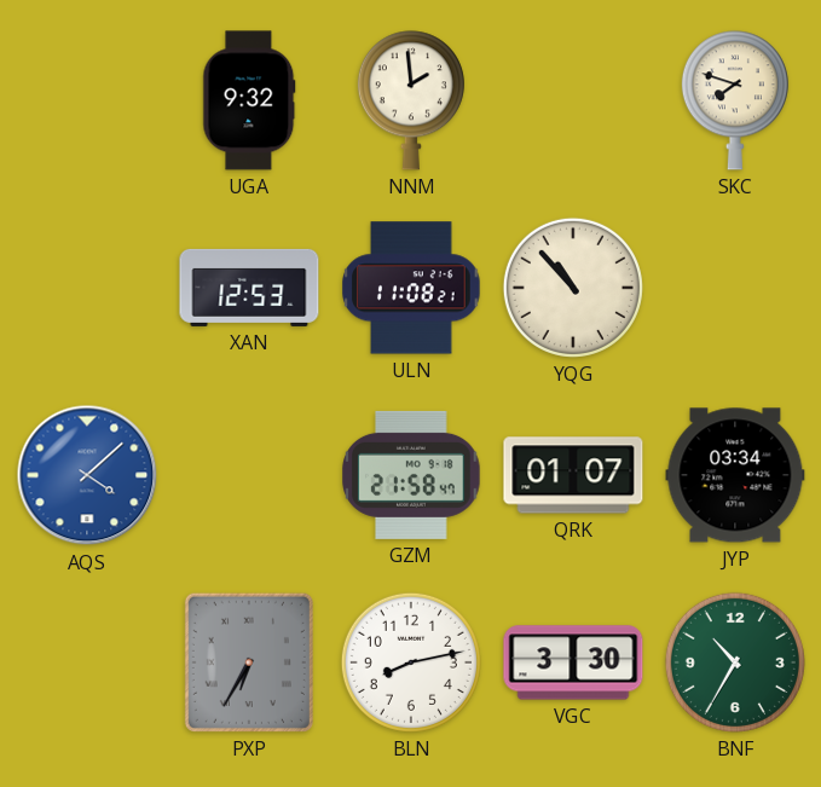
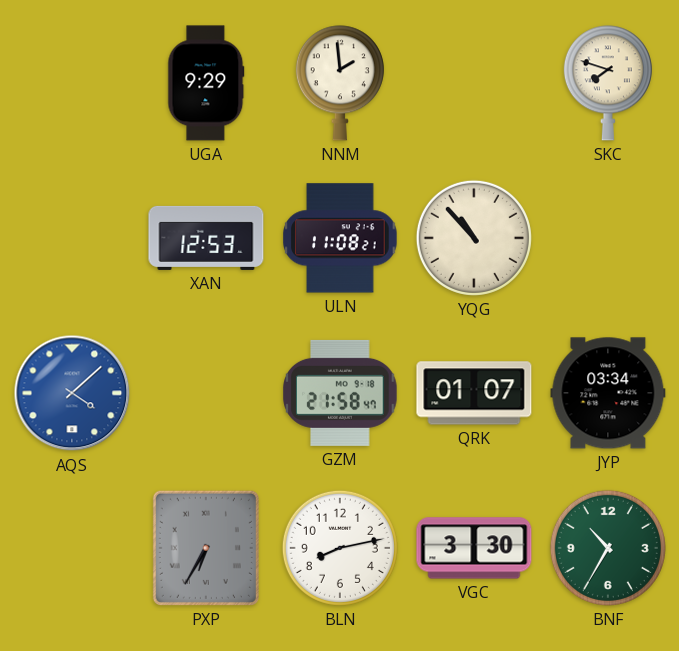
UGA: 9:32 -> 9:29 (206, 83)
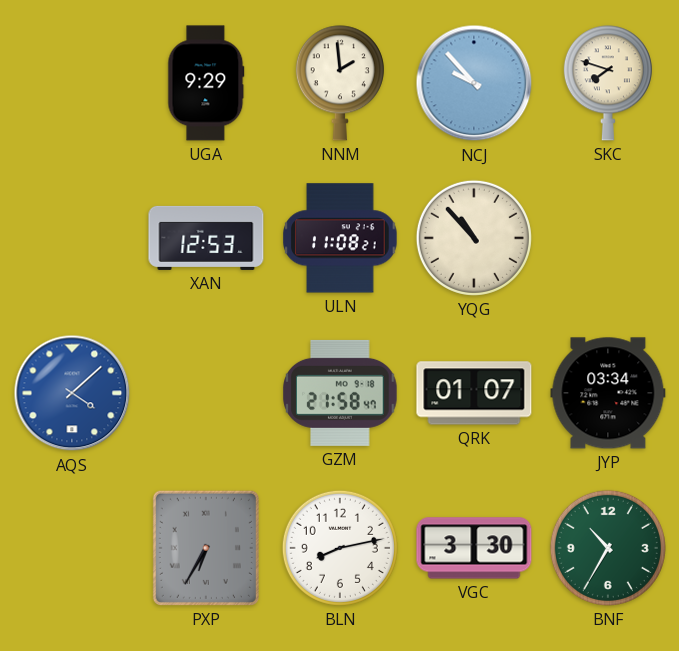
NCJ: none -> 9:53 (474, 83)
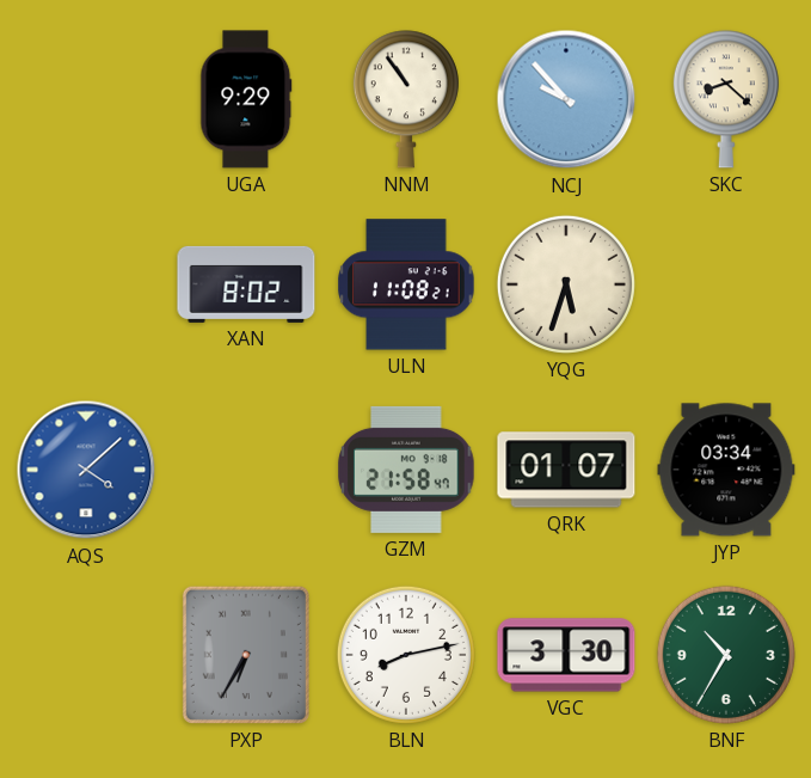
NNM: 1:59 -> 10:54 (406, 99)
SKC: 7:48 -> 8:22 (726, 99)
XAN: 12:53 -> 8:02 (246, 284)
YQG: 10:53 -> 5:33 (566, 284)
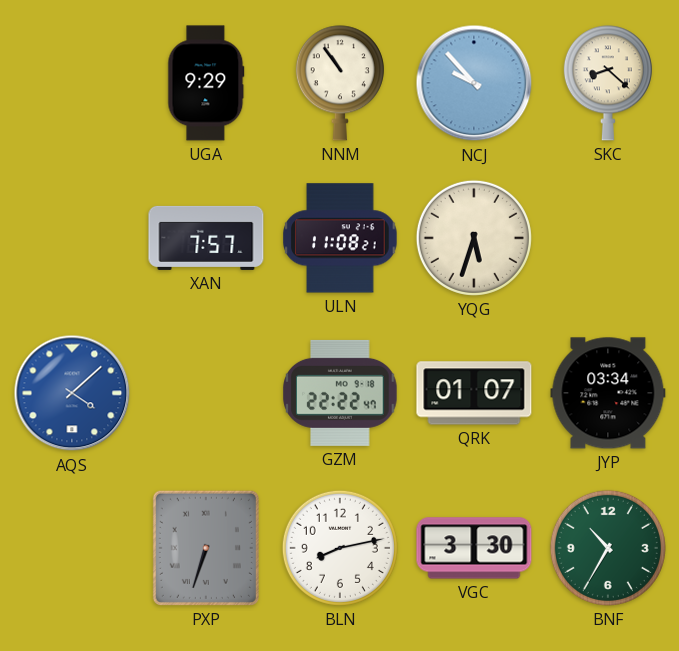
XAN: 8:02 -> 7:57 (206, 238)
GZM: 21:58 -> 22:22 (340, 393)
PXP: 6:35 -> 6:33 (206, 548)
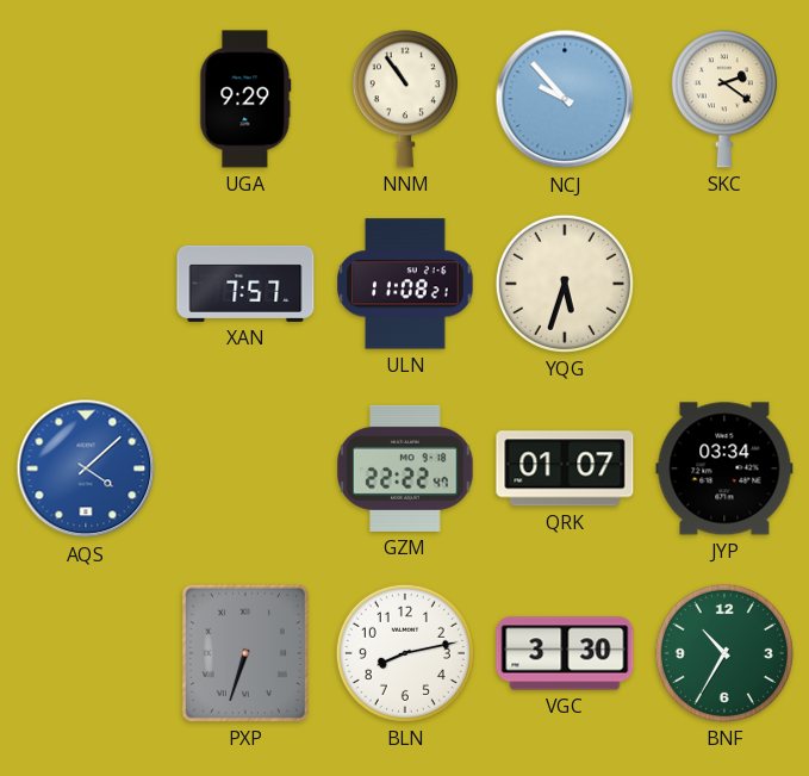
SKC: 8:22 -> 2:21 (724, 99)
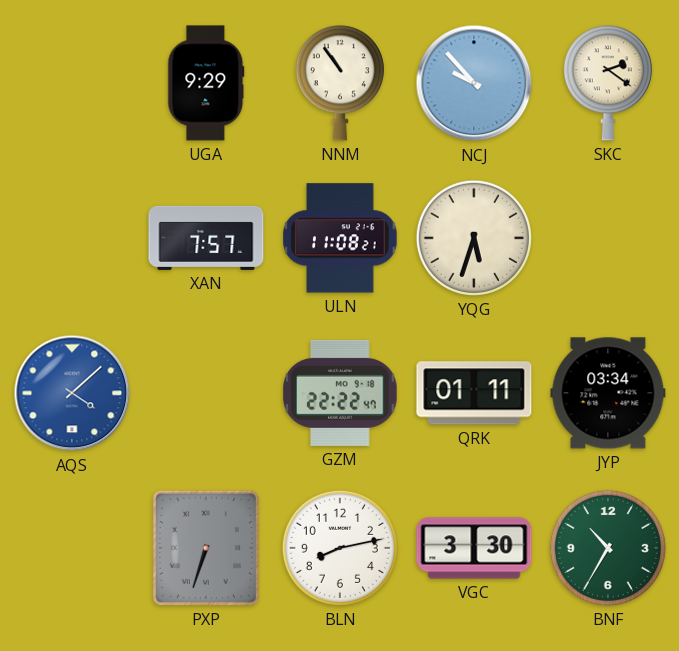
QRK: 01:07 -> 01:11 (474, 393)
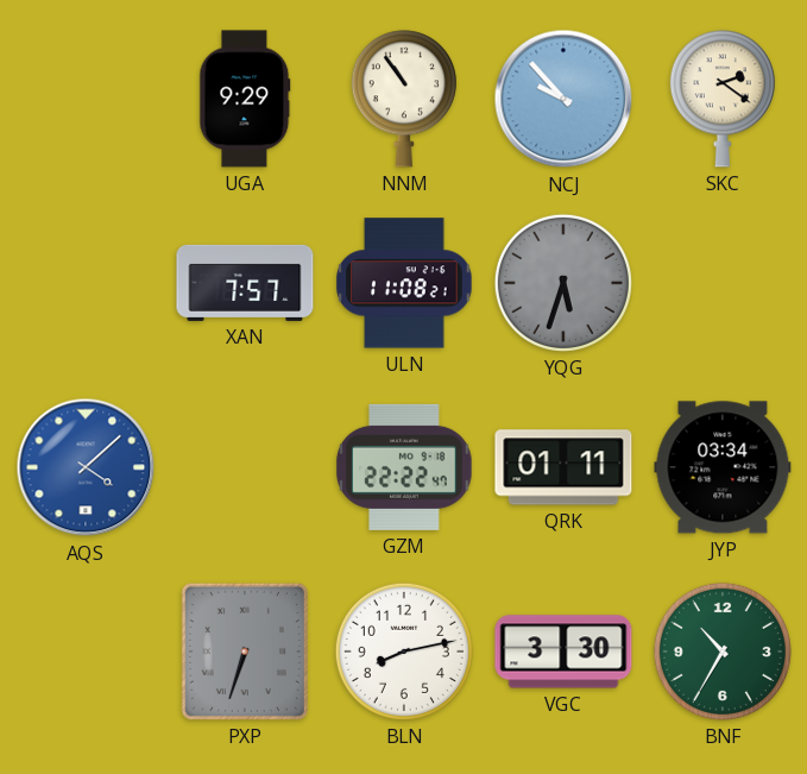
YQG dial: cream -> grey (563, 283)
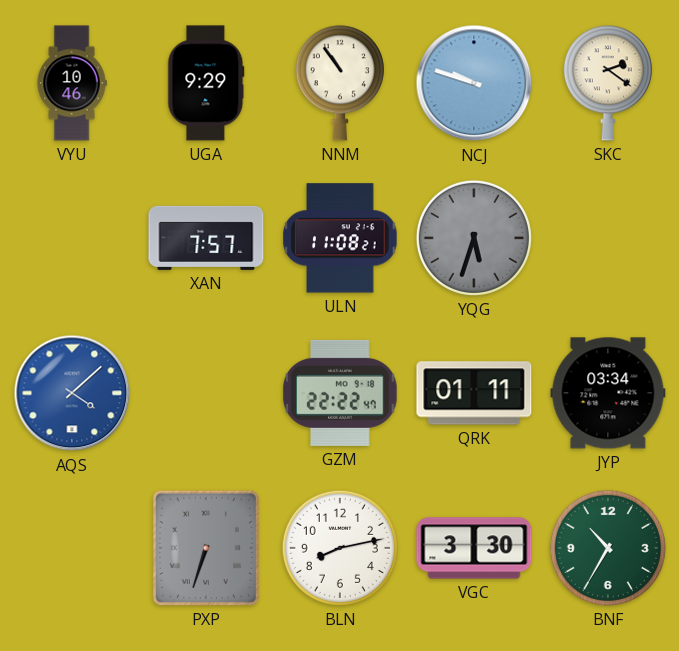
VYU: none -> 10:46 (72, 83)
NCJ: 9:53 -> 9:48 (474, 83)
